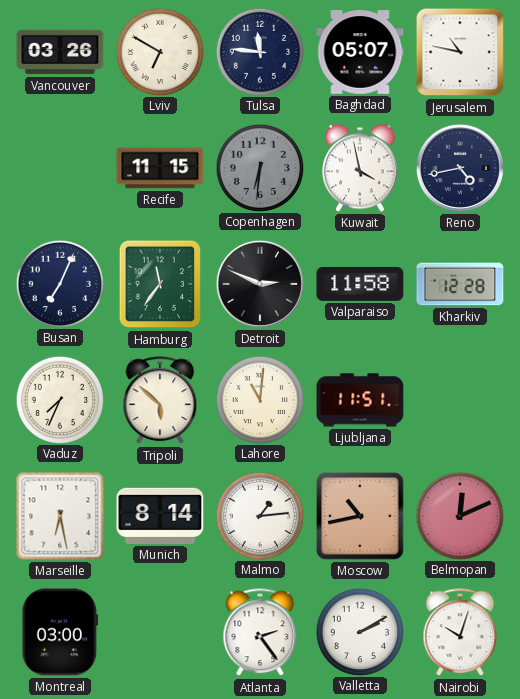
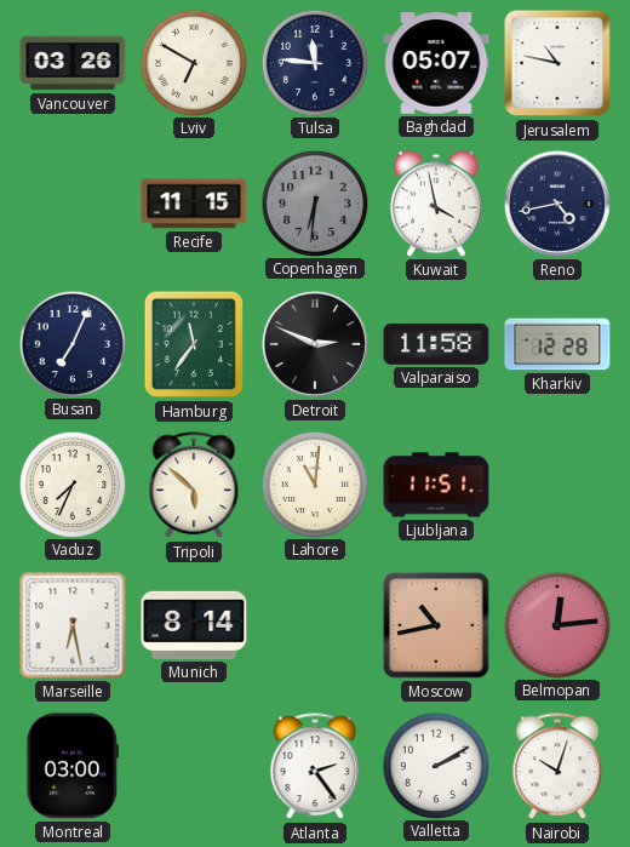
Malmo: 1:14 -> none (259, 515)
Belmopan: 12:11 -> 12:14 (556, 624)
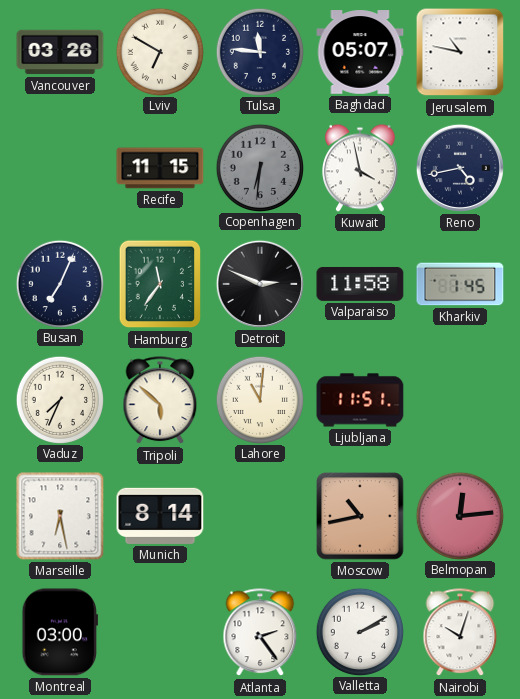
Kharkiv: 12:28 -> 1:45 (460, 284)
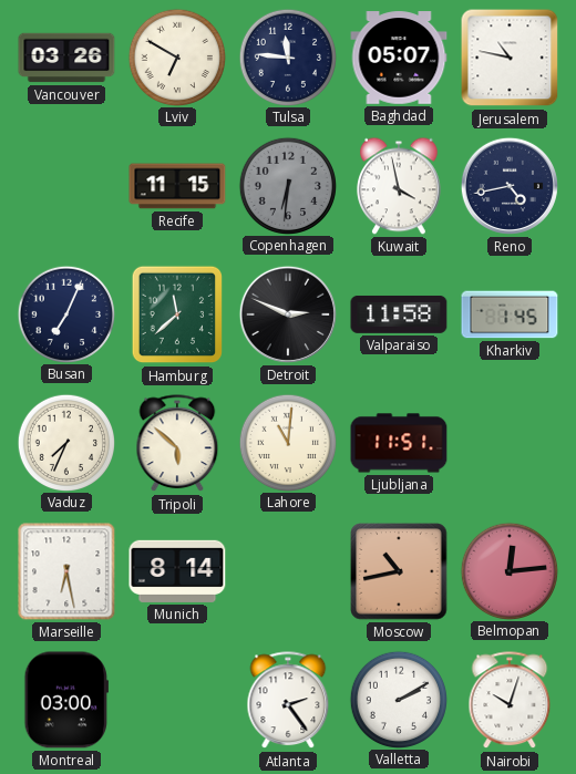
Hamburg: 11:36 -> 11:38 (177, 314)
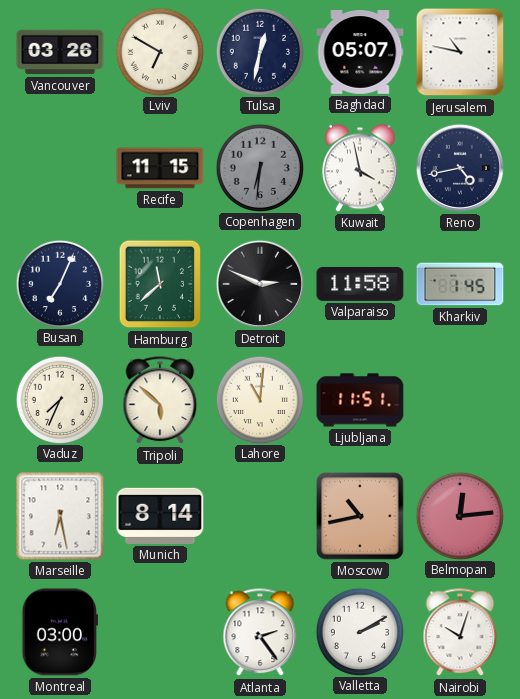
Tulsa: 11:46 -> 12:32 (259, 51)
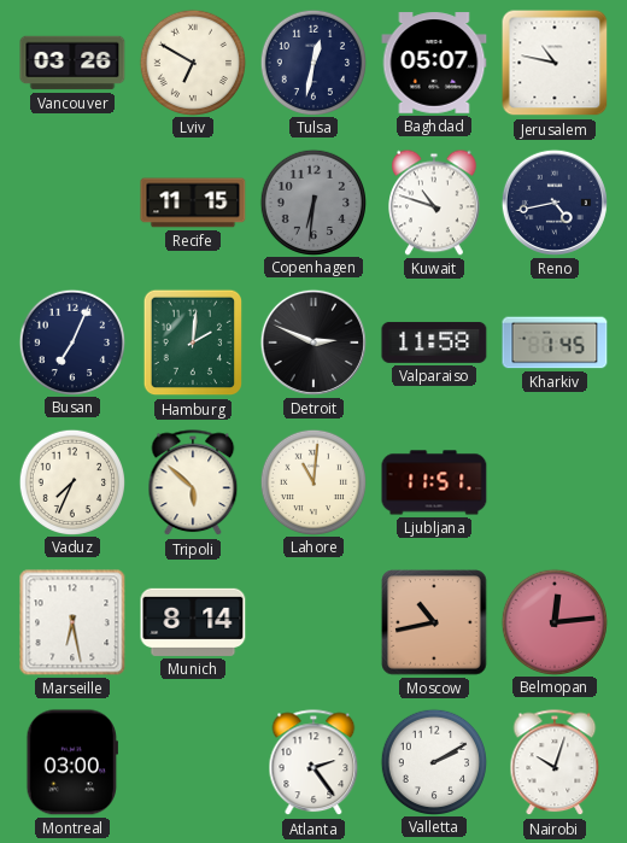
Kuwait: 3:58 -> 10:48 (435, 203)
Hamburg: 11:38 -> 2:01 (193, 343)
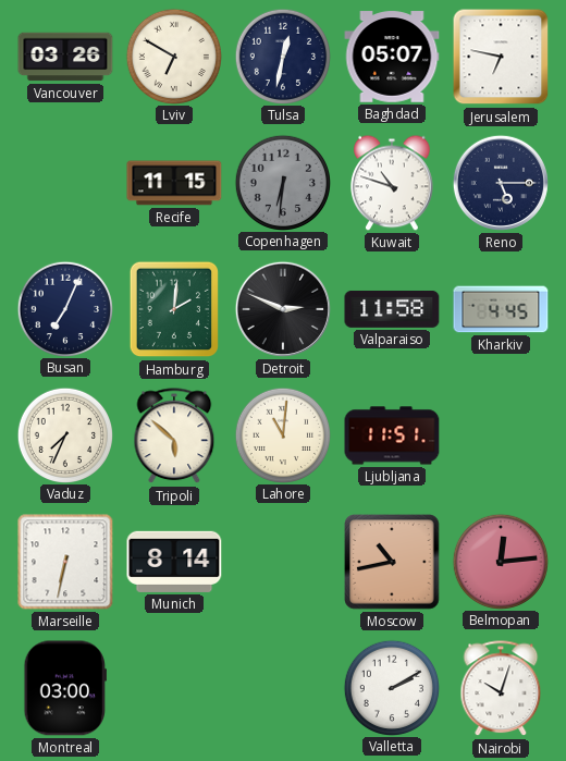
Jerusalem: 10:47 -> 6:47 (501, 57)
Reno: 4:43 -> 5:15 (501, 183)
Kharkiv: 1:45 -> 4:45 (501, 309)
Marseille: 6:28 -> 6:32 (65, 562)
Atlanta: 2:24 -> none (313, 763)
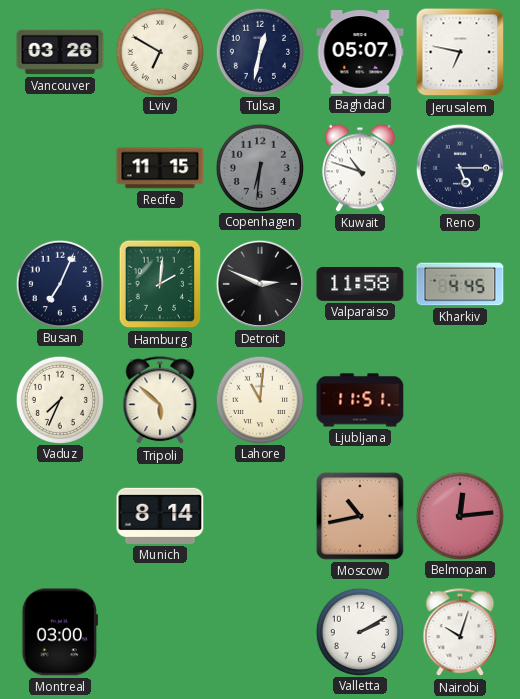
Marseille: 6:32 -> none (65, 562)
